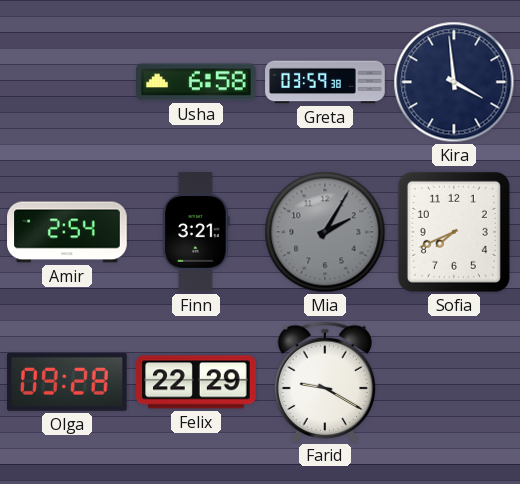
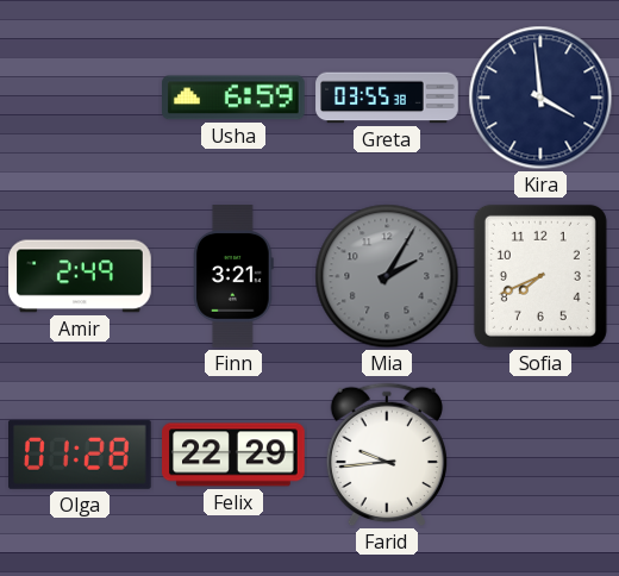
Usha: 6:58 -> 6:59 (235, 98)
Greta: 03:59 -> 03:55 (387, 98)
Amir: 2:54 -> 2:49 (80, 276)
Olga: 09:28 -> 01:28 (81, 455)
Farid: 9:20 -> 9:44 (387, 455)
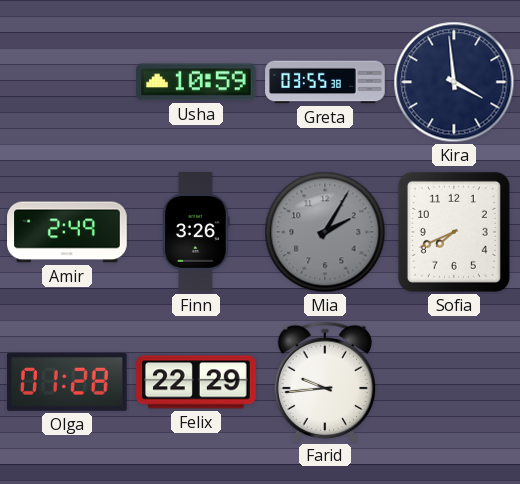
Usha: 6:59 -> 10:59 (197, 82)
Finn: 3:21 -> 3:26 (196, 232)
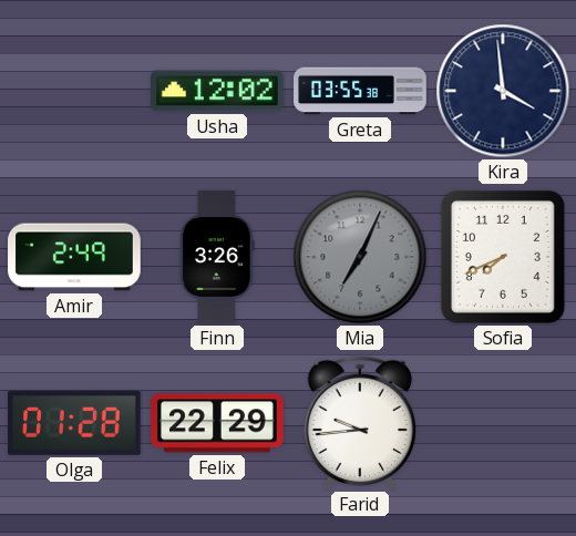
Usha: 10:59 -> 12:02 (218, 91)
Mia: 2:05 -> 7:04 (360, 257)
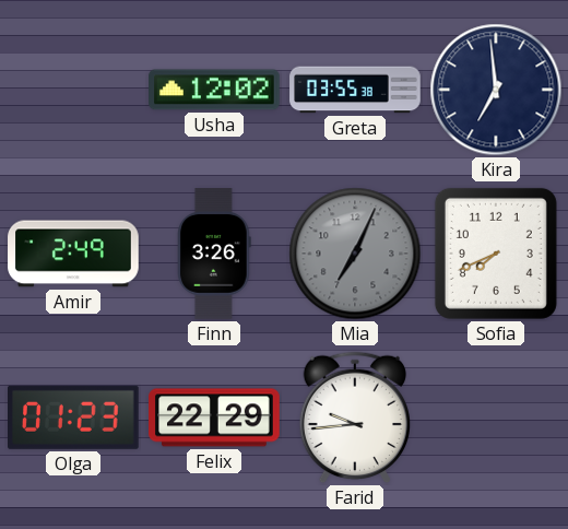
Kira: 3:59 -> 6:59 (496, 90)
Olga: 01:28 -> 01:23 (74, 418)
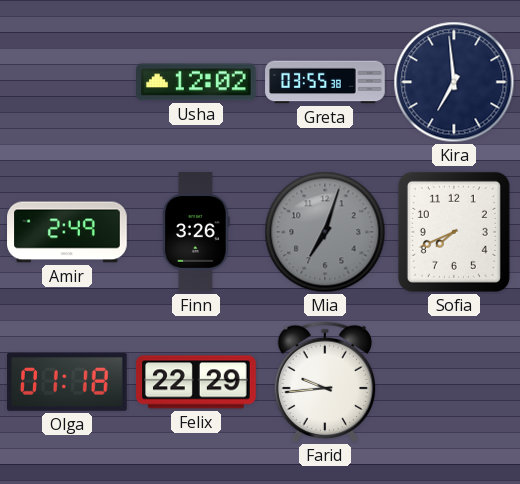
Mia: 7:04 -> 7:03 (325, 232)
Olga: 01:23 -> 01:18 (68, 382)
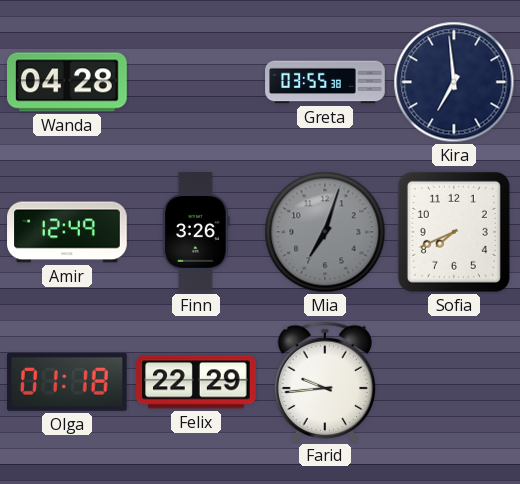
Wanda: none -> 04:28 (67, 82)
Usha: 12:02 -> none (197, 82)
Amir: 2:49 -> 12:49 (67, 232)
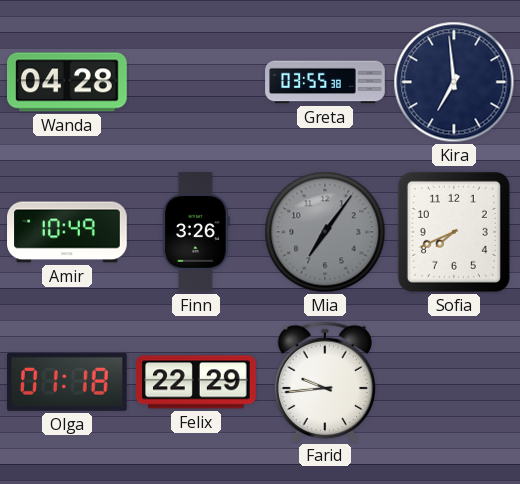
Amir: 12:49 -> 10:49 (67, 232)
Mia: 7:03 -> 7:06 (325, 232)
